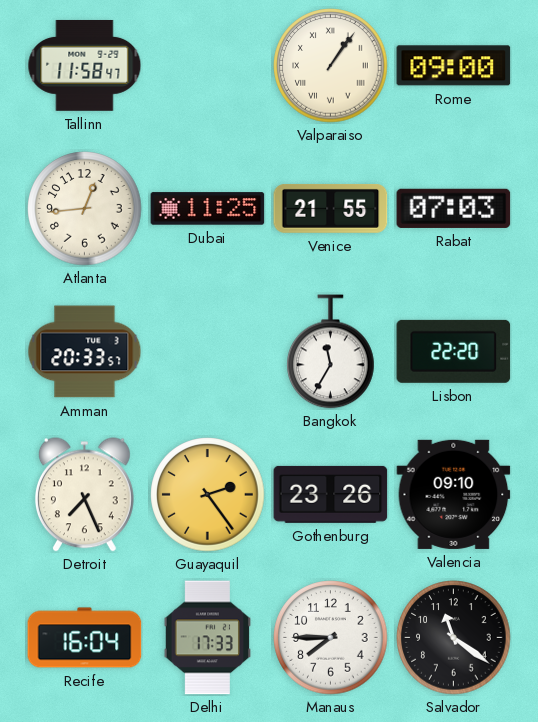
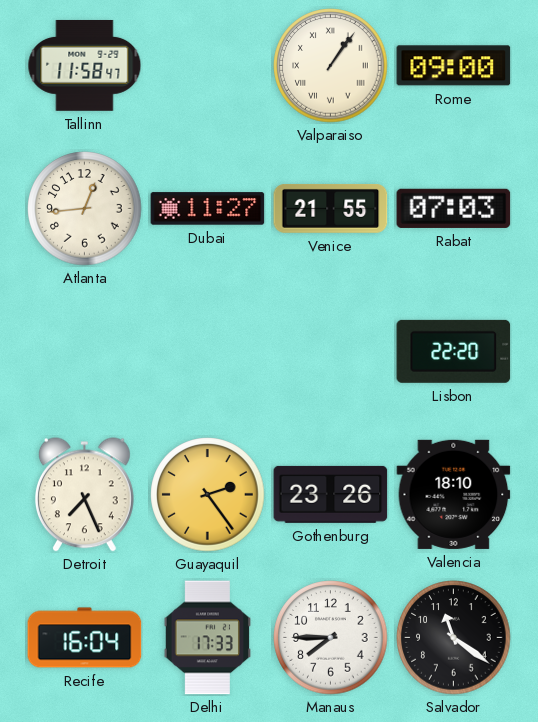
Dubai: 11:25 -> 11:27 (208, 209)
Amman: 20:33 -> none (85, 352)
Bangkok: 11:35 -> none (331, 352)
Valencia: 09:10 -> 18:10 (454, 494)
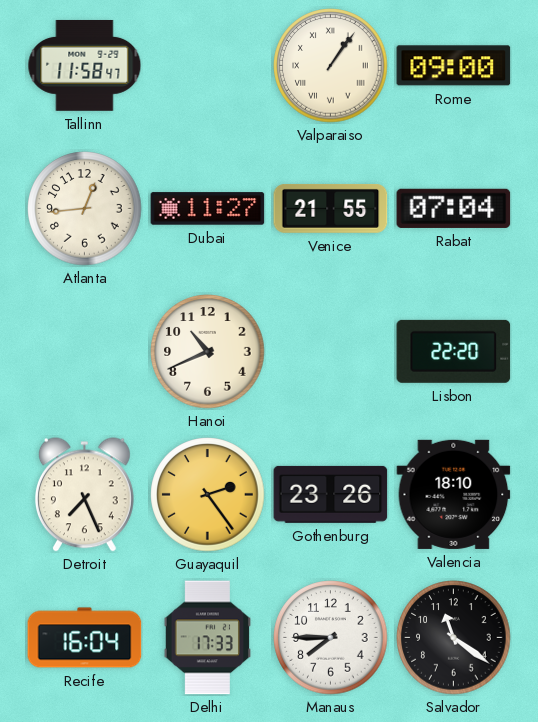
Rabat: 07:03 -> 07:04 (454, 208)
Hanoi: none -> 10:41 (208, 352)
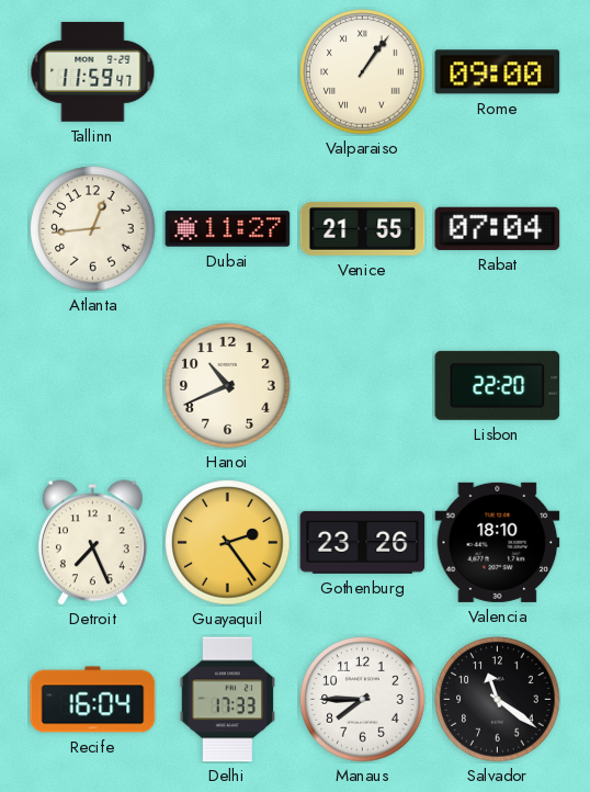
Tallinn: 11:58 -> 11:59 (93, 71)
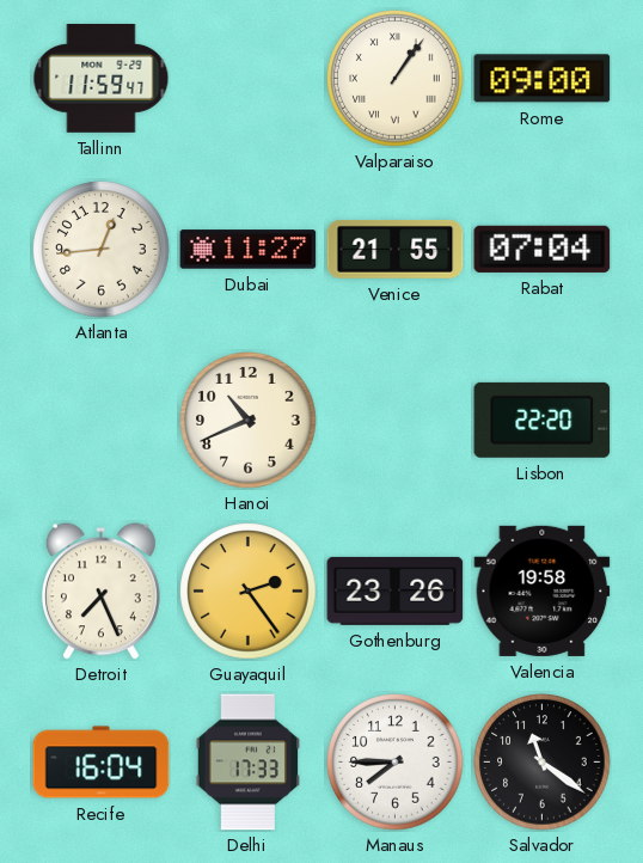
Valencia: 18:10 -> 19:58 (543, 590)
